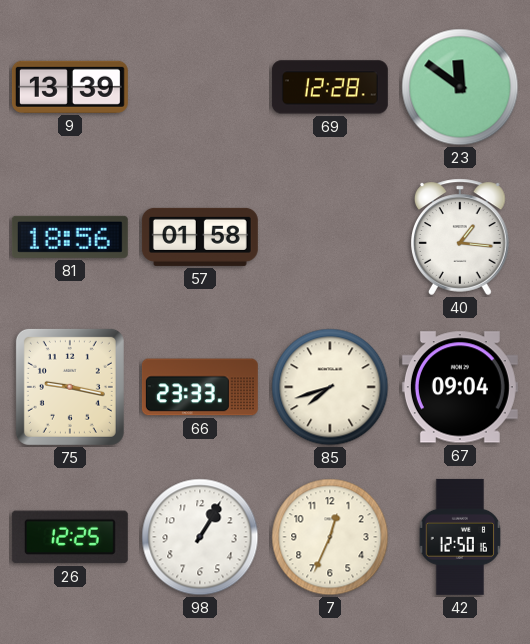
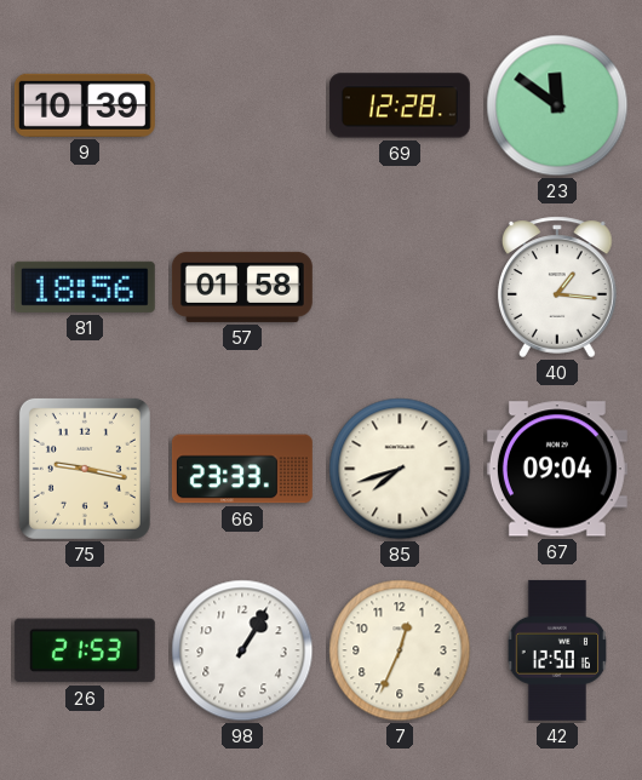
9: 13:39 -> 10:39 (85, 105)
26: 12:25 -> 21:53 (85, 650)
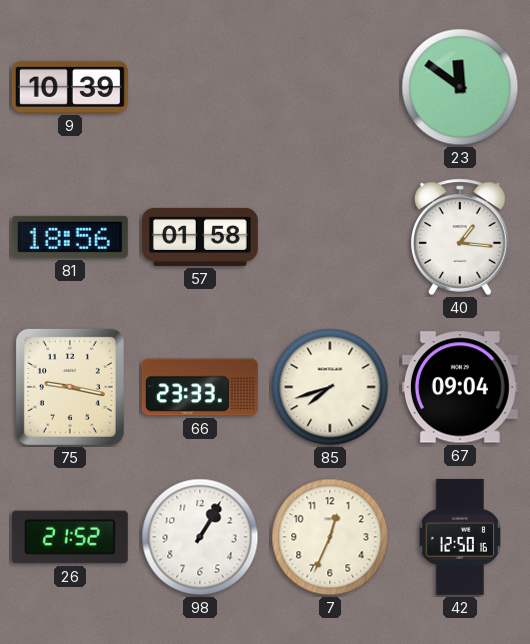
69: 12:28 -> none (400, 105)
26: 21:53 -> 21:52 (70, 537)
